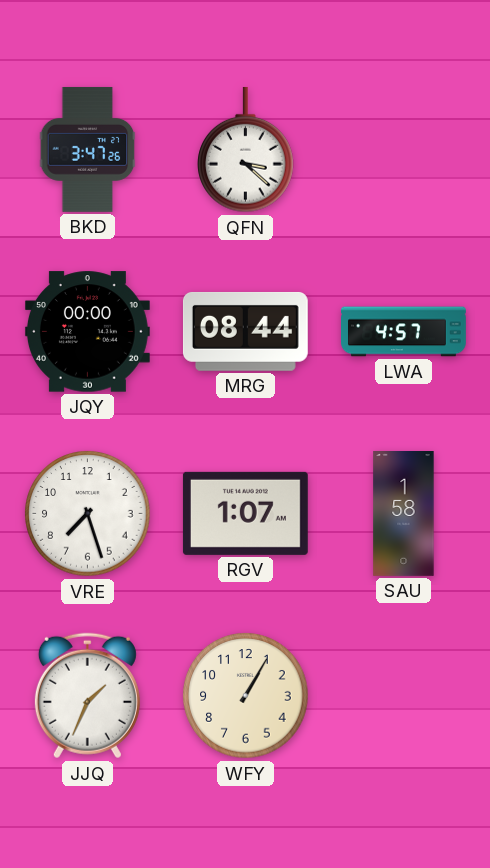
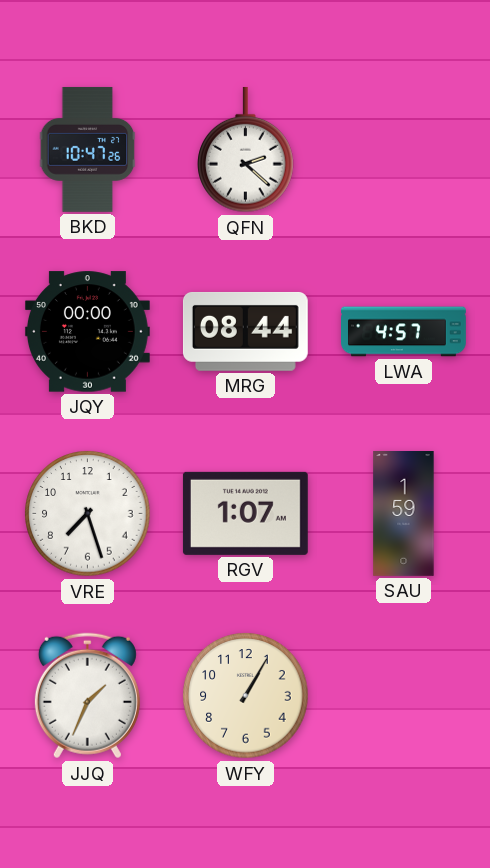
BKD: 3:47 -> 10:47 (88, 149)
QFN: 3:22 -> 2:22 (246, 150)
SAU: 1:58 -> 1:59 (404, 514)
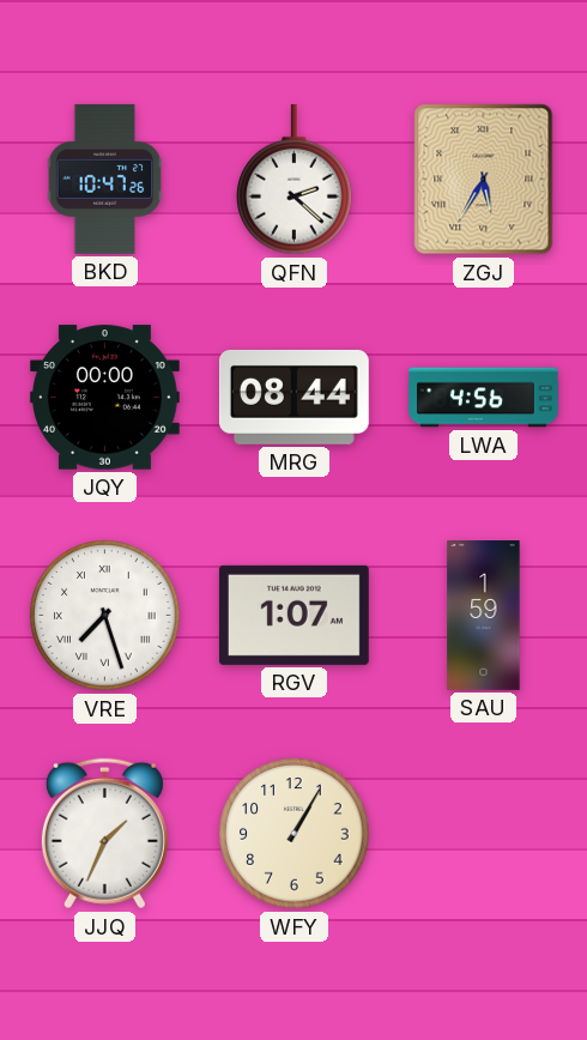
ZGJ: none -> 5:35 (484, 180)
LWA: 4:57 -> 4:56 (484, 398)
VRE numerals: Arabic -> Roman (105, 616)
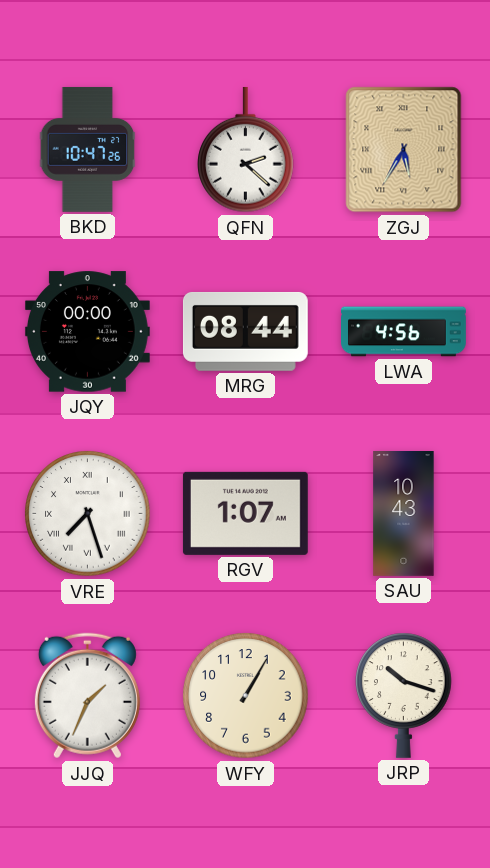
SAU: 1:59 -> 10:43 (404, 514)
JRP: none -> 10:18 (404, 695)
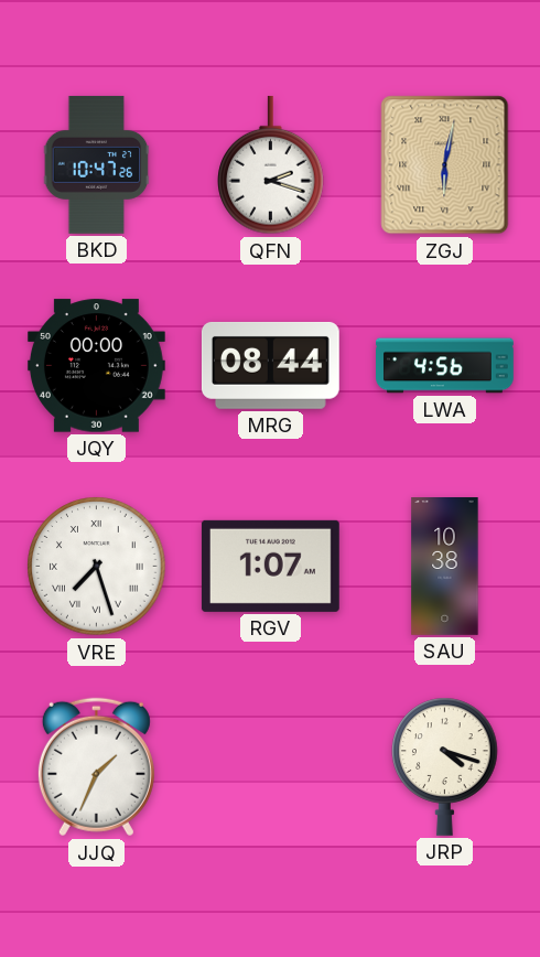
QFN: 2:22 -> 2:18 (271, 165)
ZGJ: 5:35 -> 6:02 (445, 165)
SAU: 10:43 -> 10:38 (445, 567)
WFY: 1:05 -> none (246, 696)
JRP: 10:18 -> 4:18 (445, 766)
